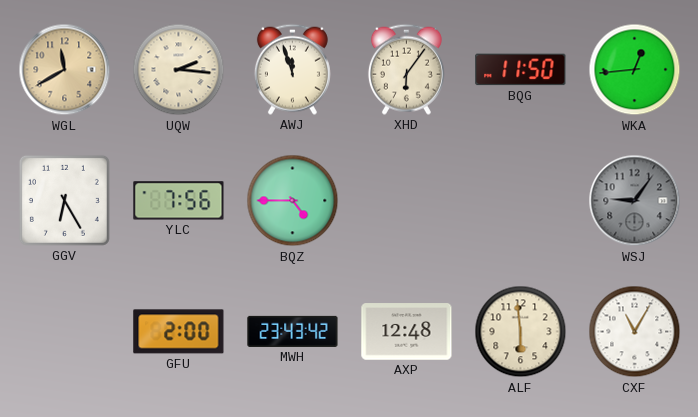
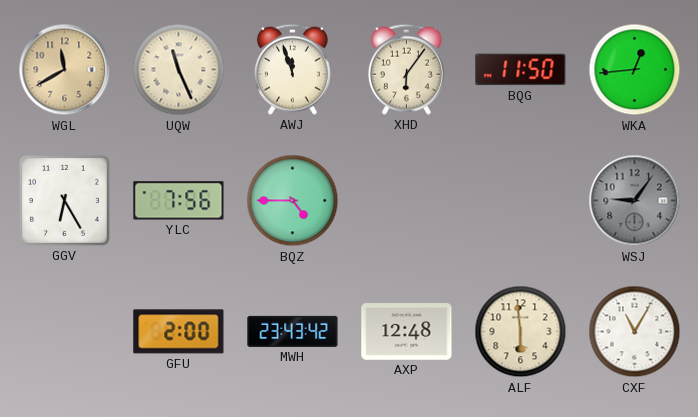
UQW: 2:16 -> 11:26 (179, 70)
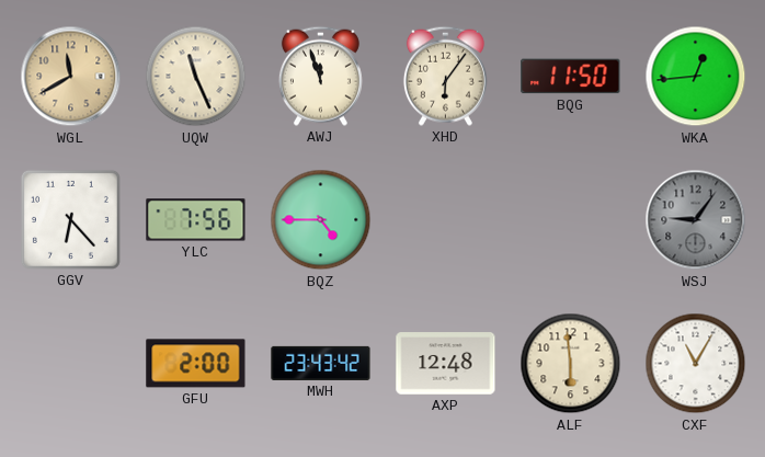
GGV: 6:25 -> 6:23 (70, 219)
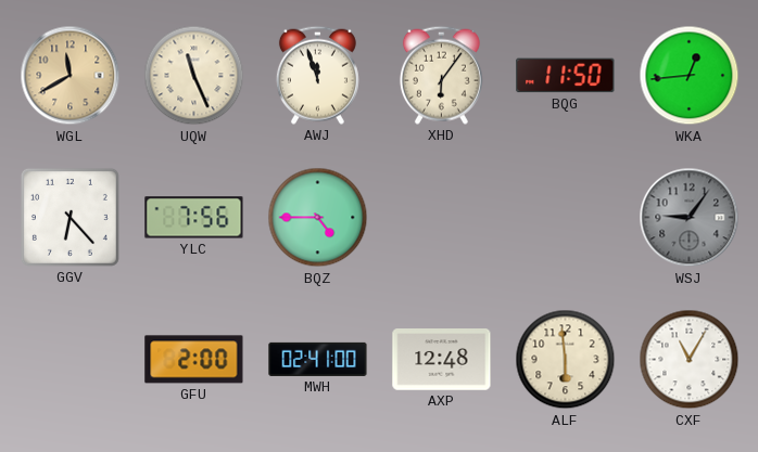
MWH: 23:43 -> 02:41 (318, 359)
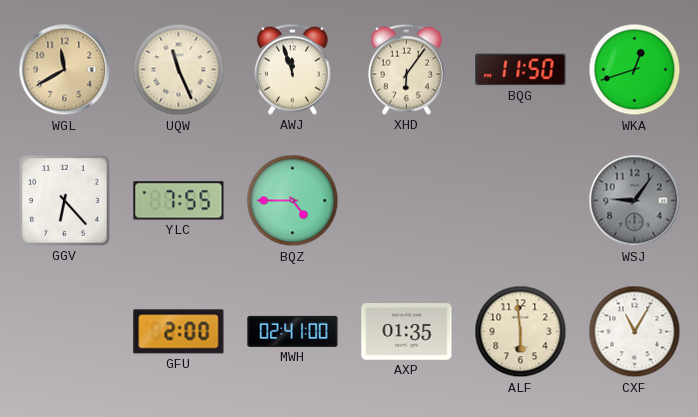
WKA: 12:44 -> 12:42 (635, 70)
YLC: 7:56 -> 7:55 (179, 201)
AXP: 12:48 -> 01:35 (407, 332)
